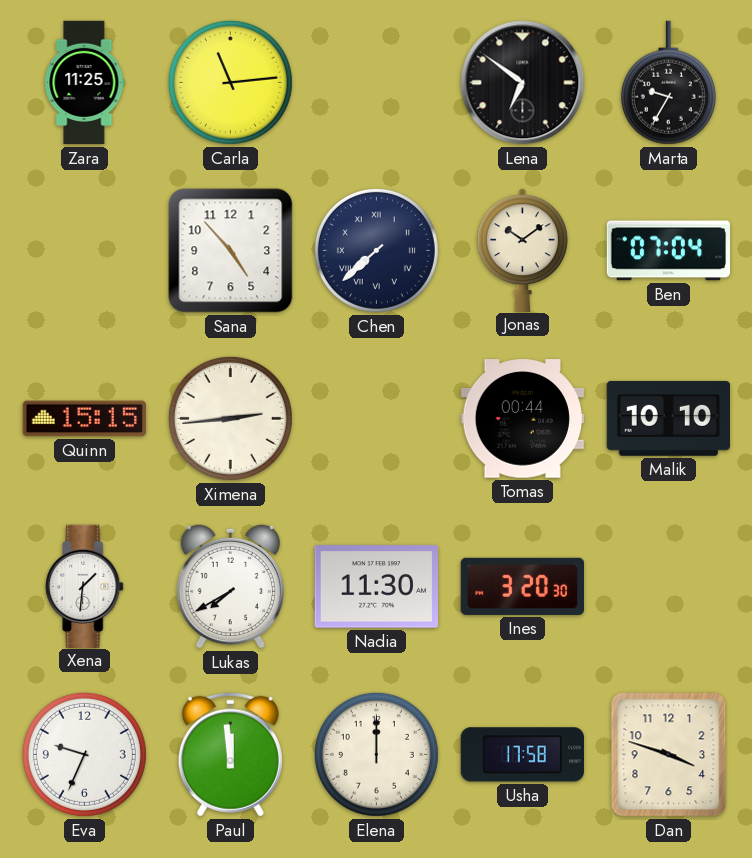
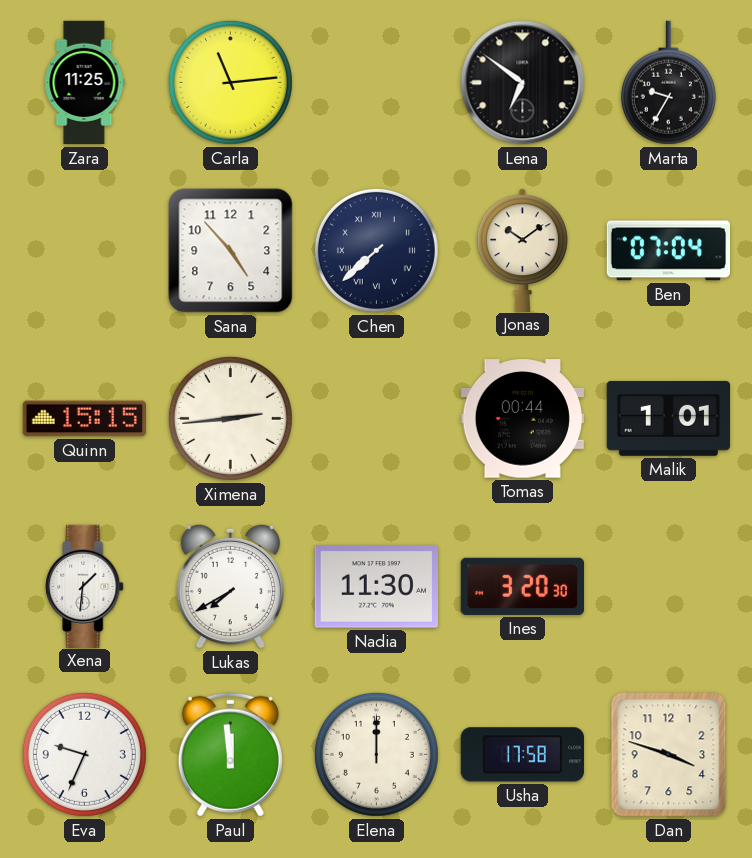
Malik: 10:10 -> 1:01 (668, 418)
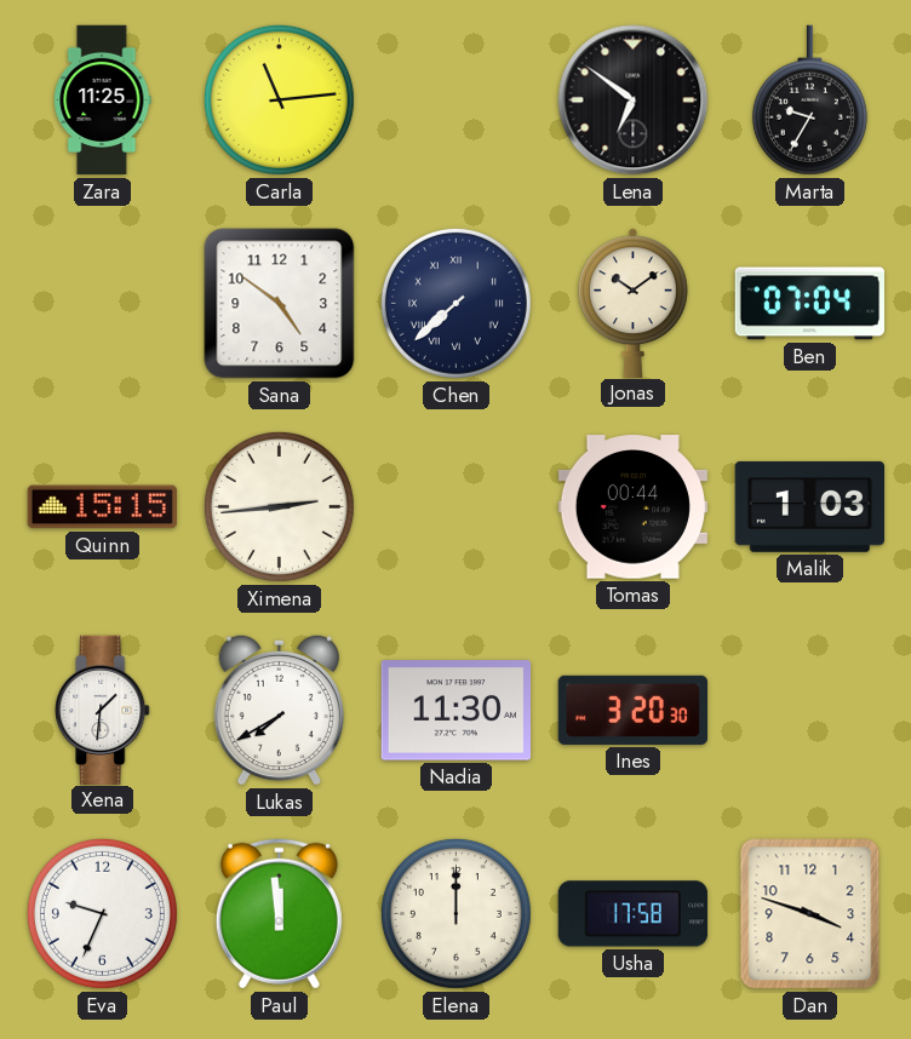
Sana: 4:53 -> 4:51 (280, 304)
Malik: 1:01 -> 1:03 (809, 506)
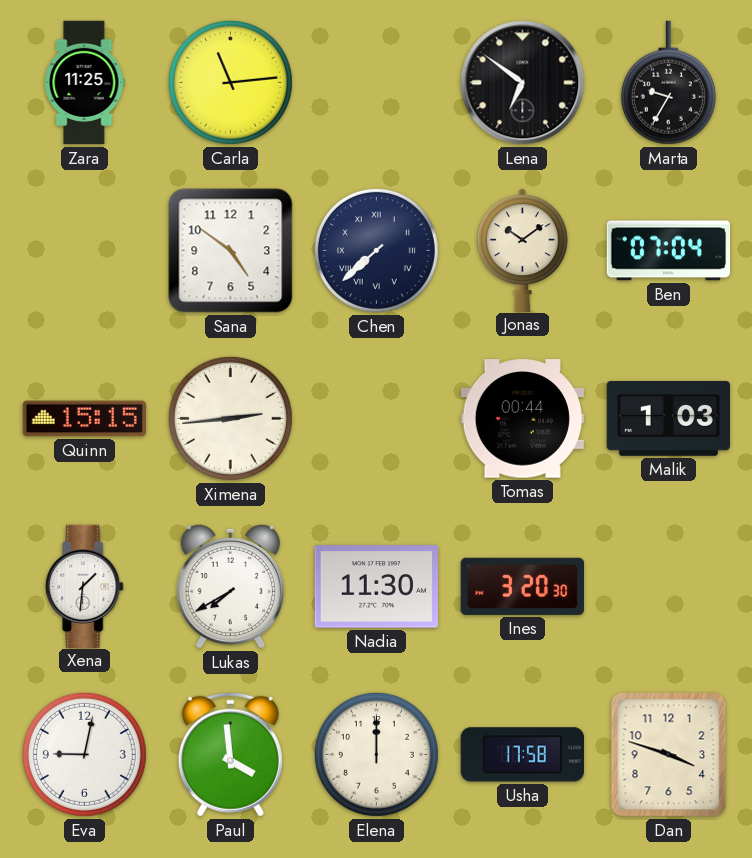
Eva: 9:34 -> 9:02 (84, 754)
Paul: 11:59 -> 3:59 (230, 754)
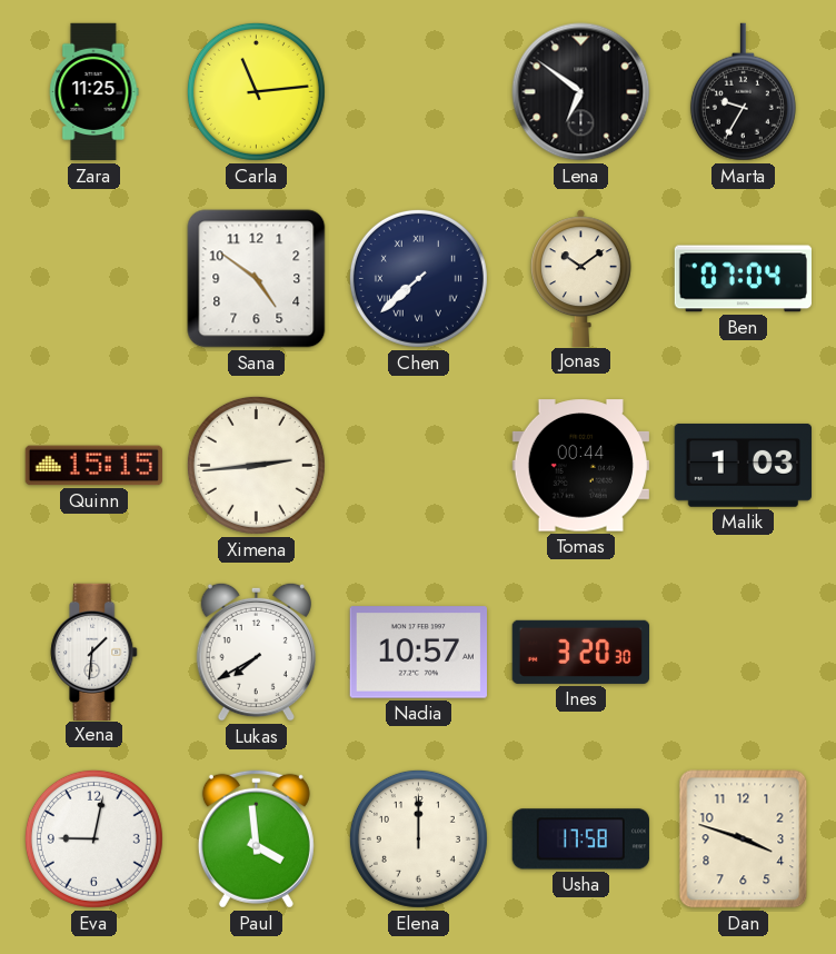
Nadia: 11:30 -> 10:57 (418, 653)
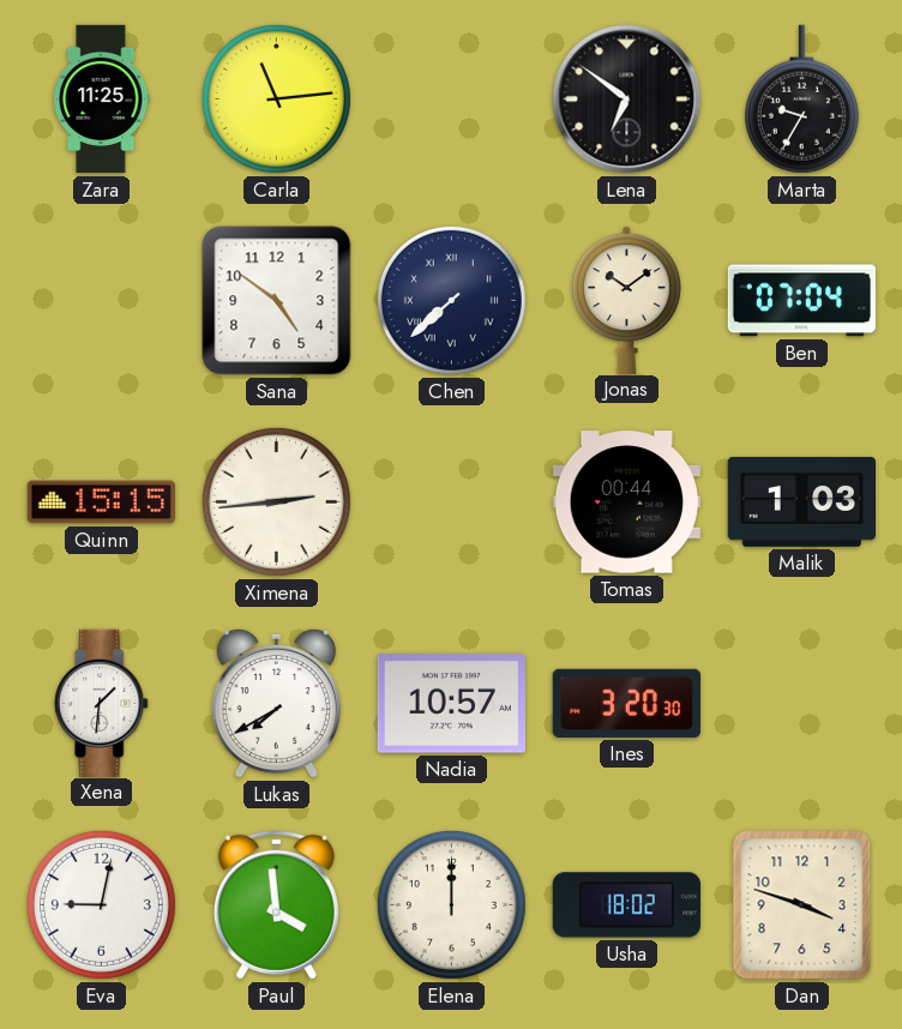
Usha: 17:58 -> 18:02 (626, 905)
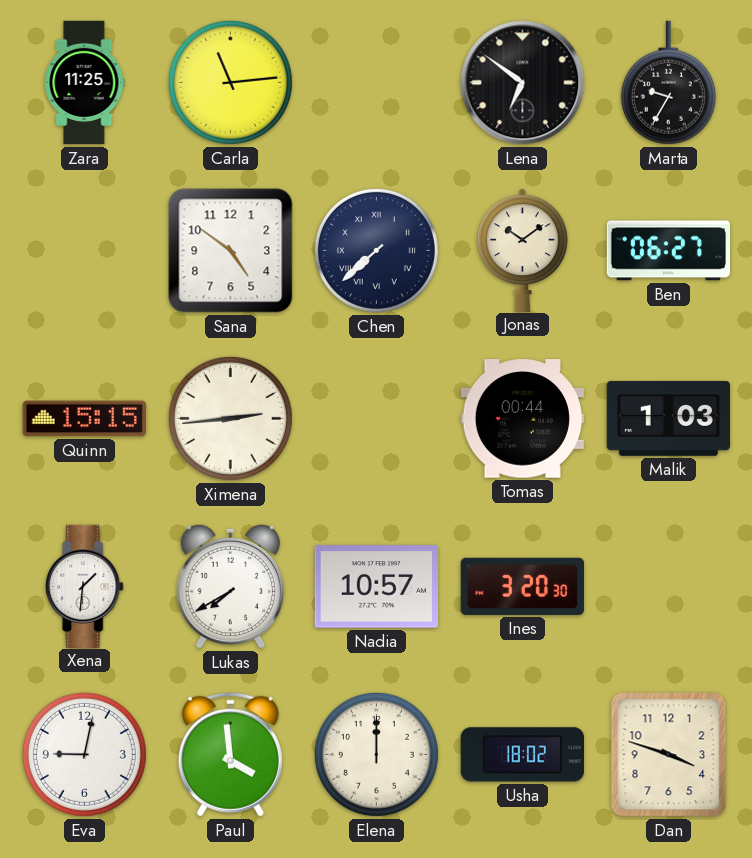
Ben: 07:04 -> 06:27 (668, 251)
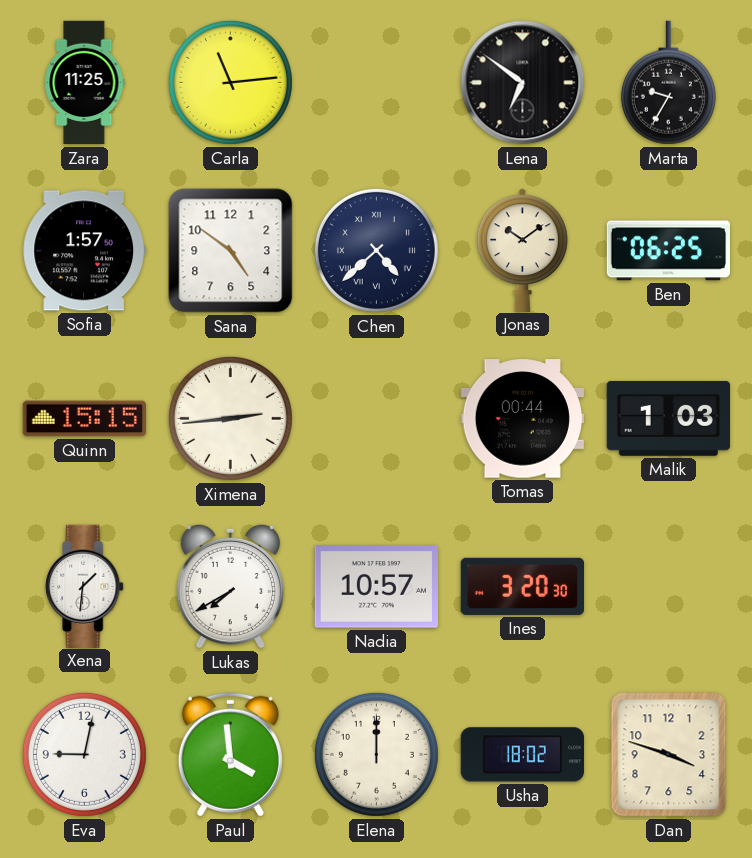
Sofia: none -> 1:57 (84, 251)
Chen: 7:38 -> 4:38 (376, 250)
Ben: 06:27 -> 06:25 (668, 251)
